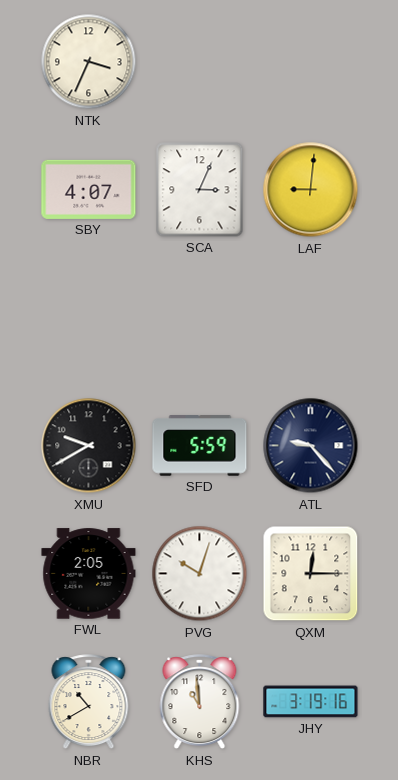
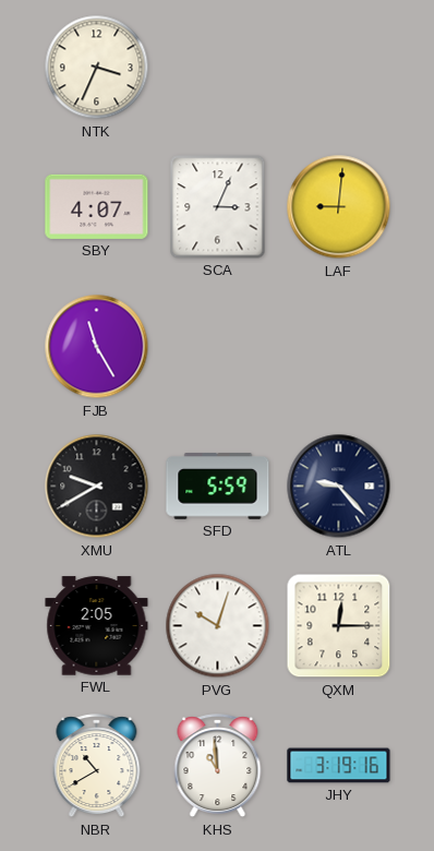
FJB: none -> 11:25 (97, 347)
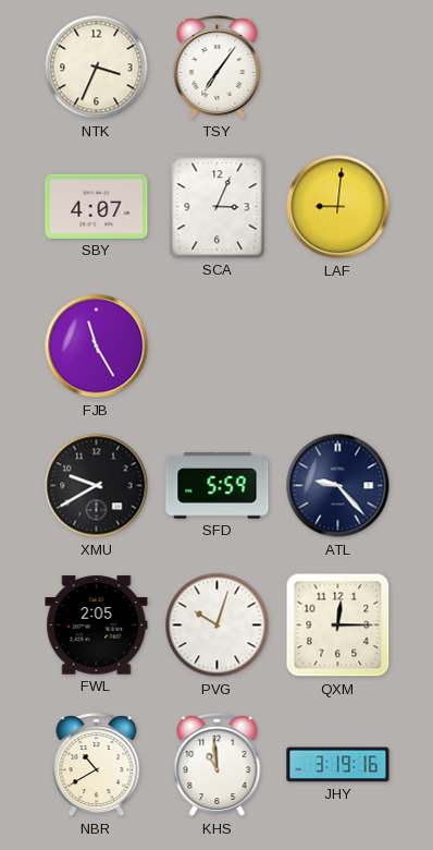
TSY: none -> 7:06 (218, 68)
